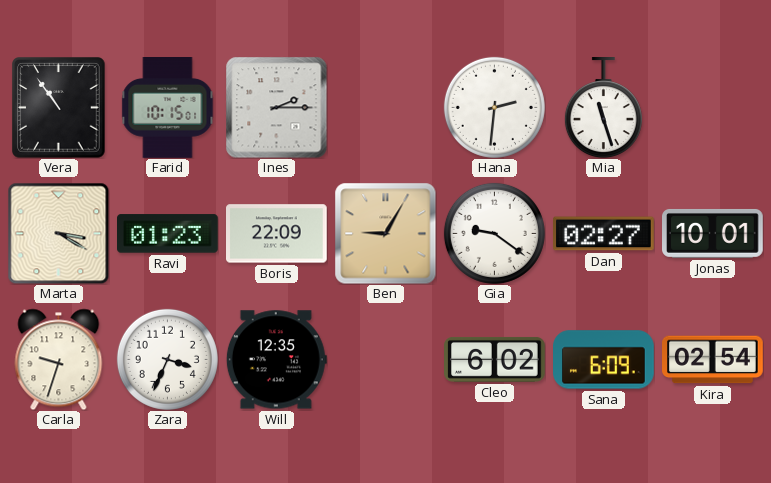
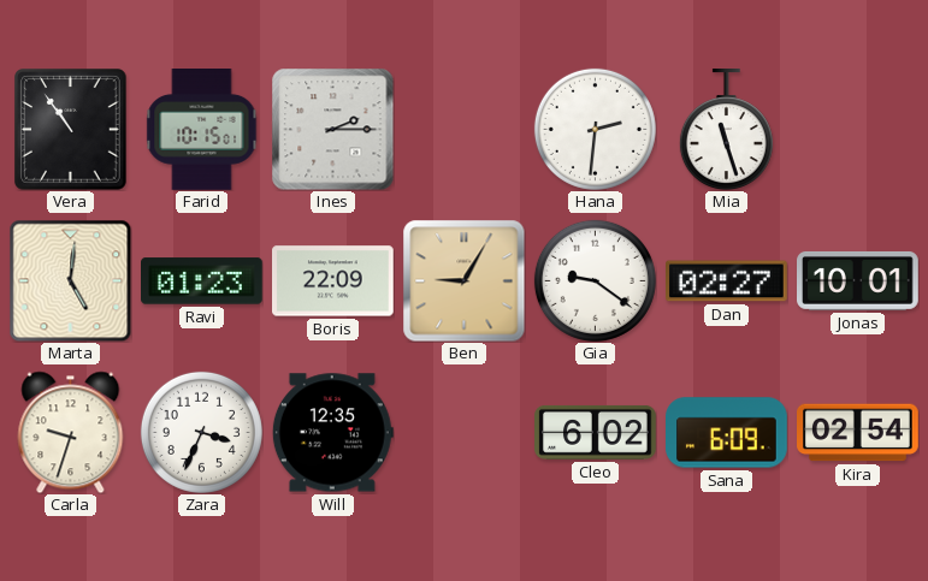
Marta: 3:20 -> 5:01 (70, 280)
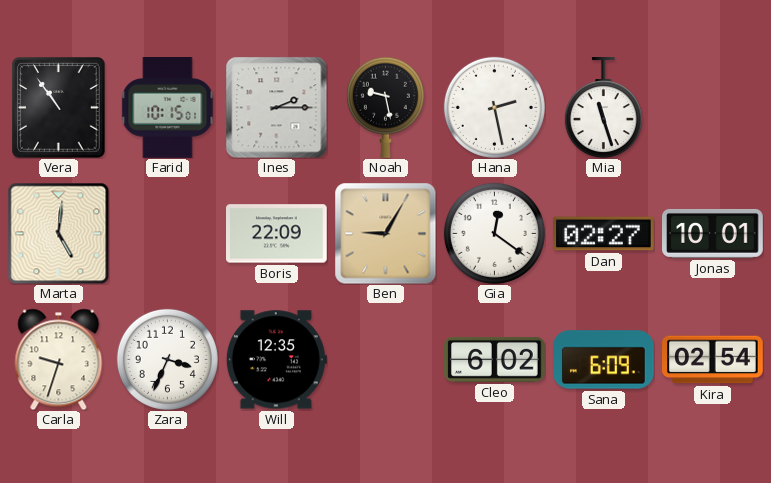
Noah: none -> 9:28 (385, 107)
Hana: 2:31 -> 2:28 (494, 107)
Ravi: 01:23 -> none (202, 281)
Gia: 9:21 -> 12:21 (494, 233)
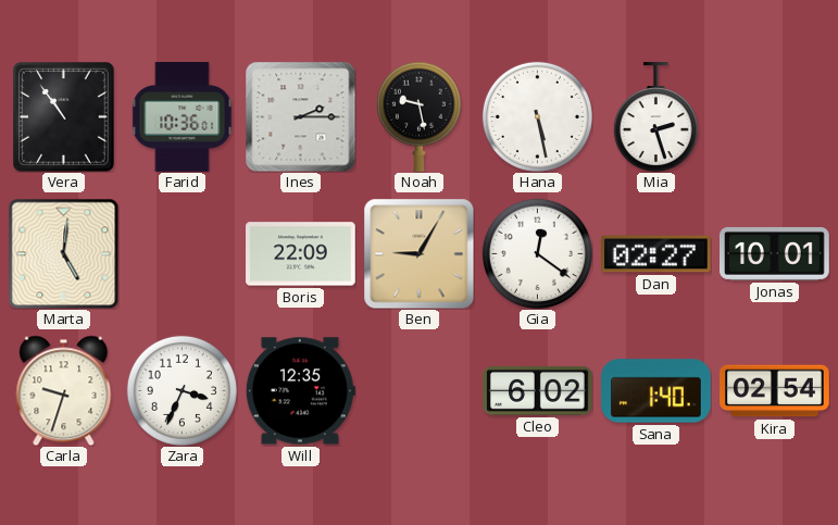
Farid: 10:15 -> 10:36 (183, 117)
Hana: 2:28 -> 5:28 (537, 116)
Mia: 11:27 -> 2:27 (655, 117)
Sana: 6:09 -> 1:40 (656, 391)
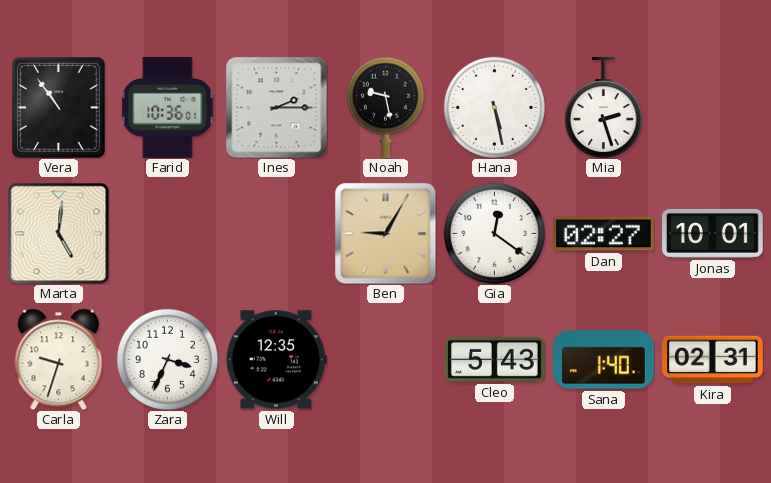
Boris: 22:09 -> none (301, 254)
Cleo: 6:02 -> 5:43 (495, 359)
Kira: 02:54 -> 02:31 (713, 360)
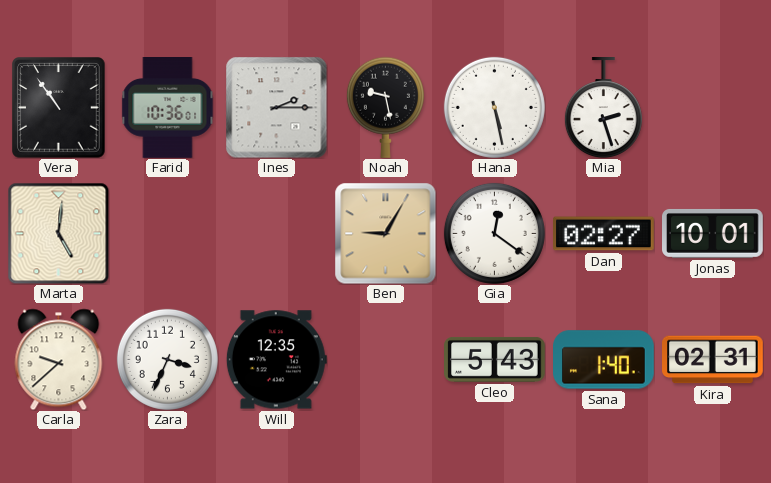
Carla: 9:33 -> 9:38 (59, 359)
